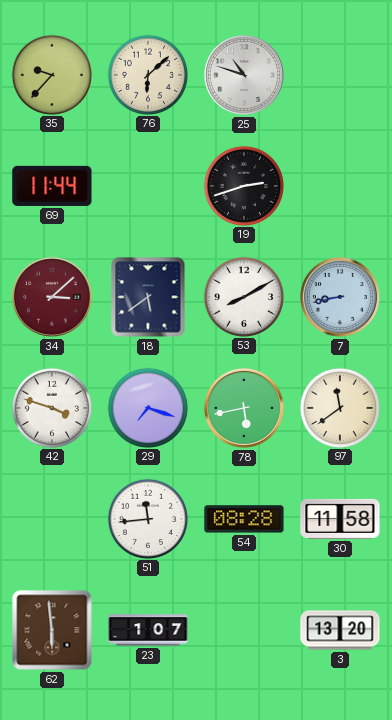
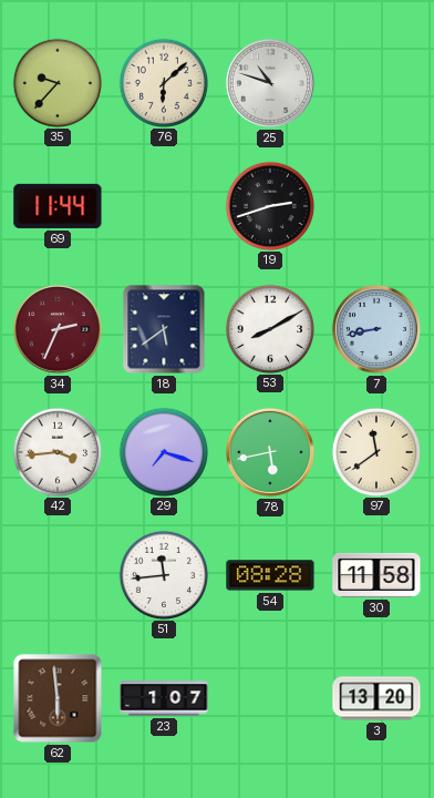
34: 3:08 -> 2:34 (58, 329)
42: 3:48 -> 3:44 (56, 451)
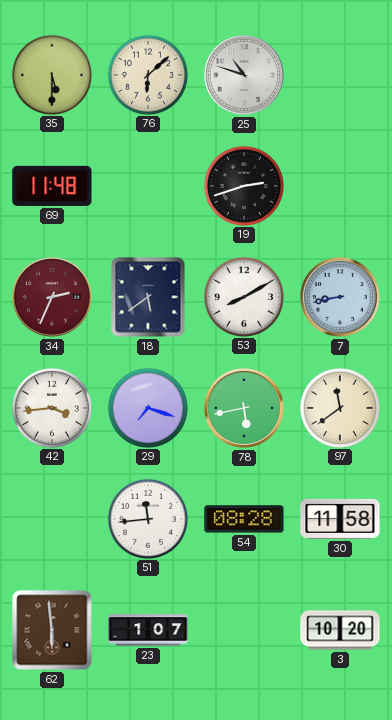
35: 9:37 -> 5:30 (51, 74)
69: 11:44 -> 11:48 (52, 186)
3: 13:20 -> 10:20 (340, 630)
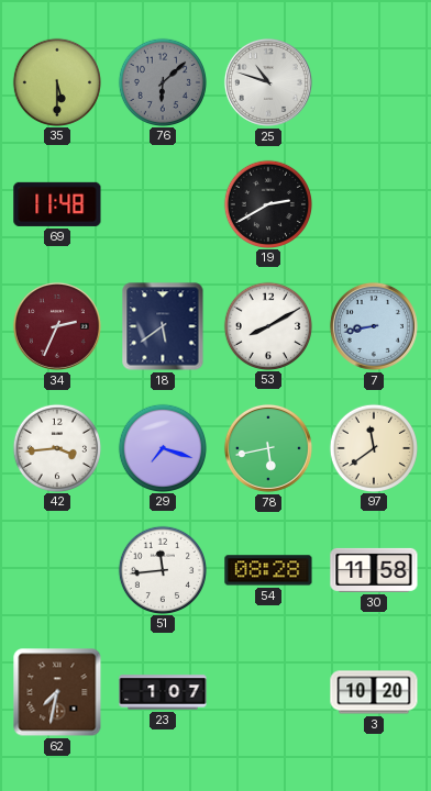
76 dial: cream -> grey (162, 81)
19: 2:42 -> 2:40 (267, 203)
62: 5:59 -> 7:32 (57, 692)
